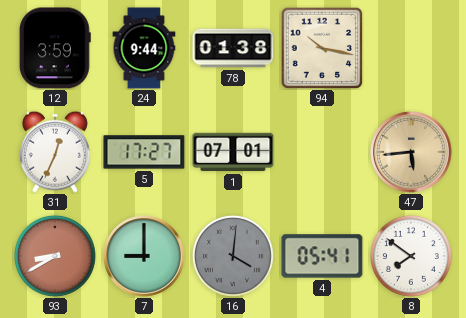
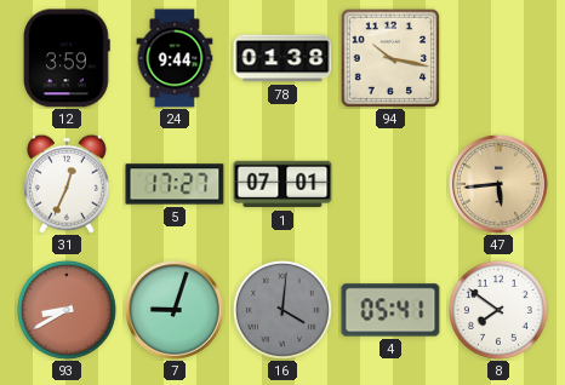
7: 9:00 -> 9:03 (175, 310)
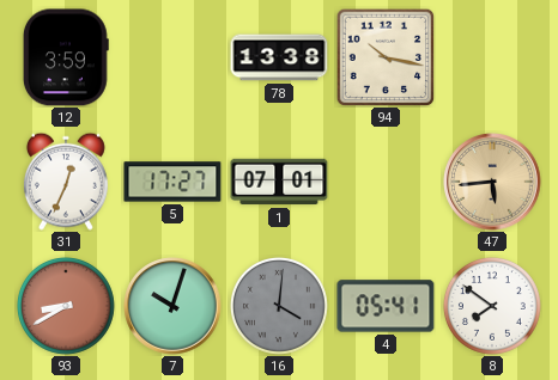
24: 9:44 -> none (175, 58)
78: 01:38 -> 13:38 (279, 57)
7: 9:03 -> 10:03 (172, 306)
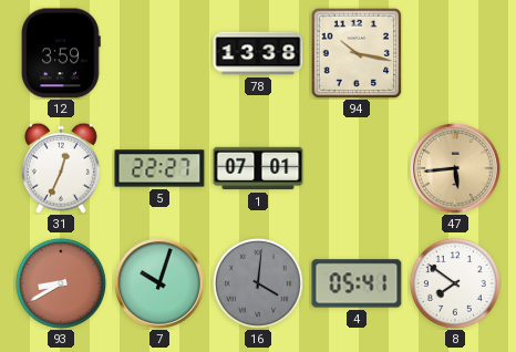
5: 17:27 -> 22:27 (159, 168)
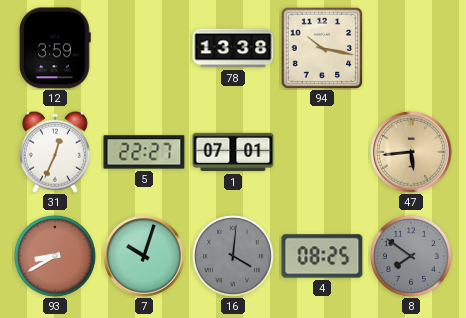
4: 05:41 -> 08:25 (322, 256)
8 dial: white -> grey (411, 256)
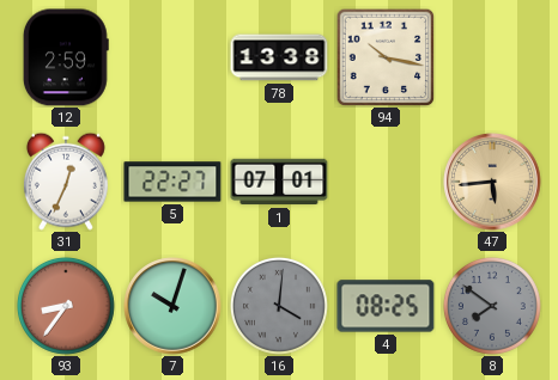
12: 3:59 -> 2:59 (66, 57)
93: 8:40 -> 8:36 (66, 306)
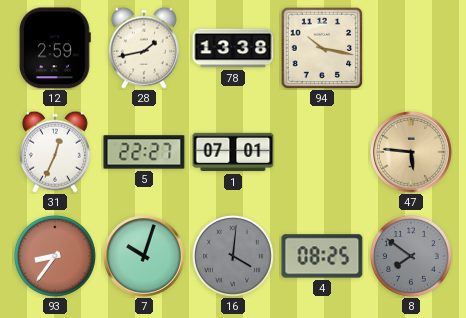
28: none -> 1:43 (144, 48)
47: 5:44 -> 5:46 (411, 152)
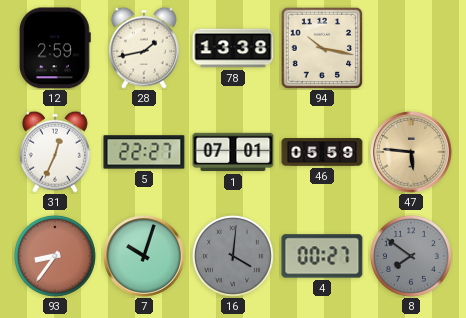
46: none -> 05:59 (322, 152)
4: 08:25 -> 00:27 (322, 256)
